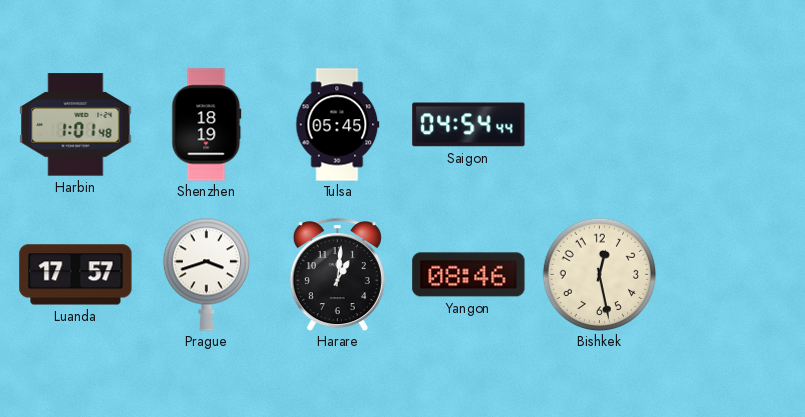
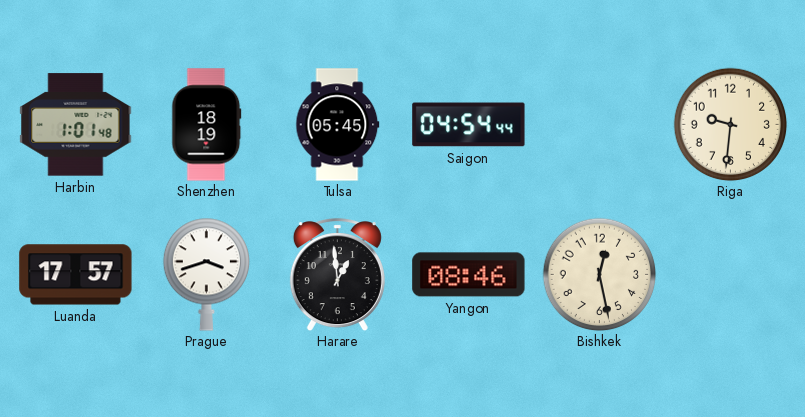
Riga: none -> 9:31 (730, 124)
Harare: 1:01 -> 12:59 (337, 275)
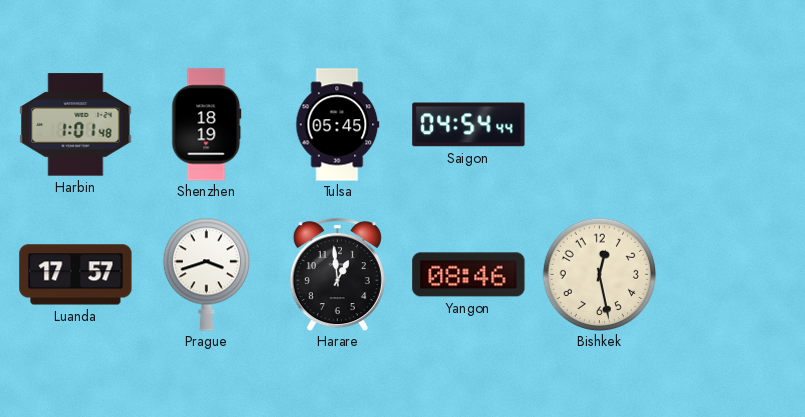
Riga: 9:31 -> none (730, 124)
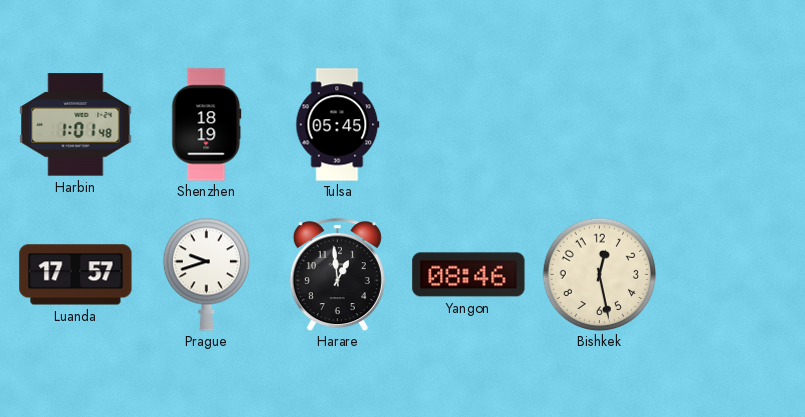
Saigon: 04:54 -> none (469, 125)
Prague: 3:42 -> 9:42 (206, 274)
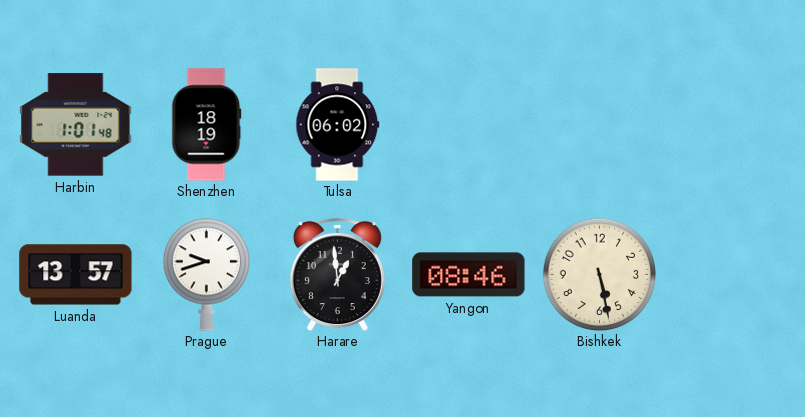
Tulsa: 05:45 -> 06:02 (338, 125)
Luanda: 17:57 -> 13:57 (76, 275)
Bishkek: 12:28 -> 5:28 (599, 274)
